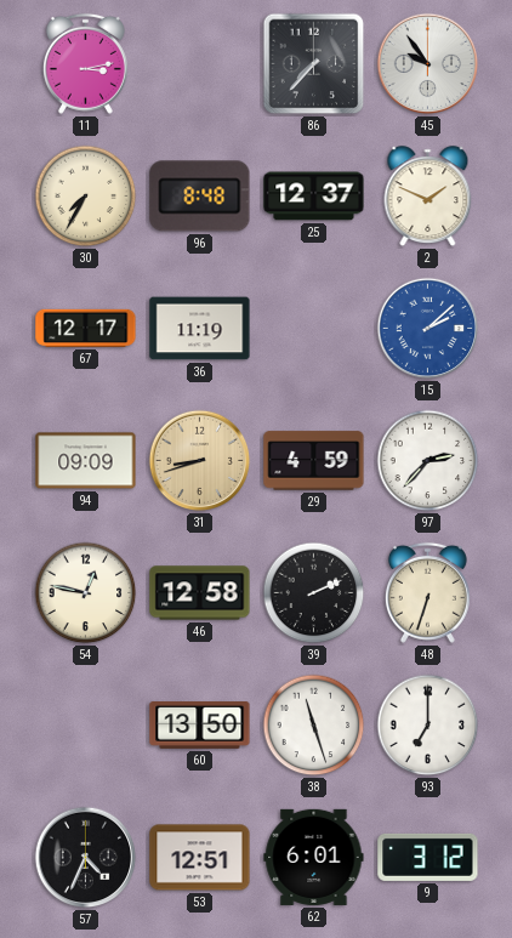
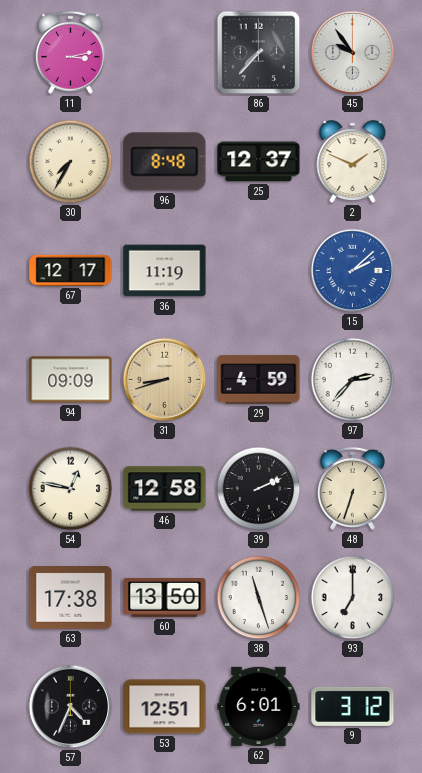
63: none -> 17:38 (71, 598)
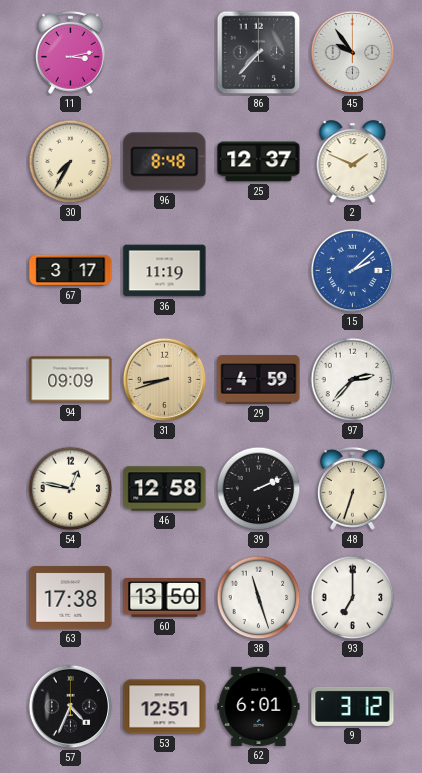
67: 12:17 -> 3:17 (71, 270)
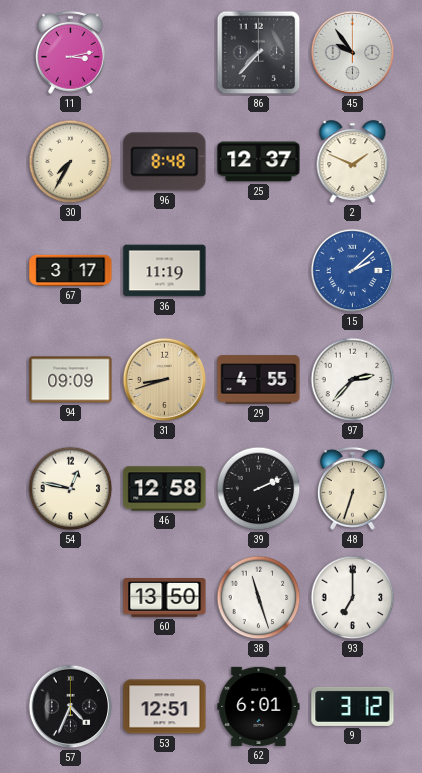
29: 4:59 -> 4:55 (259, 380)
63: 17:38 -> none (71, 598)
